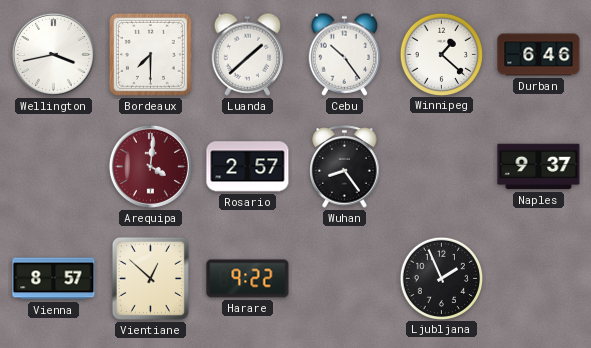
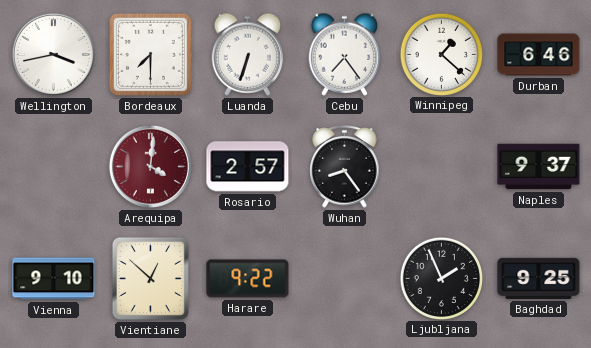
Luanda: 1:38 -> 6:33 (248, 54)
Cebu: 10:24 -> 7:24 (345, 54)
Vienna: 8:57 -> 9:10 (54, 279)
Baghdad: none -> 9:25 (539, 278)
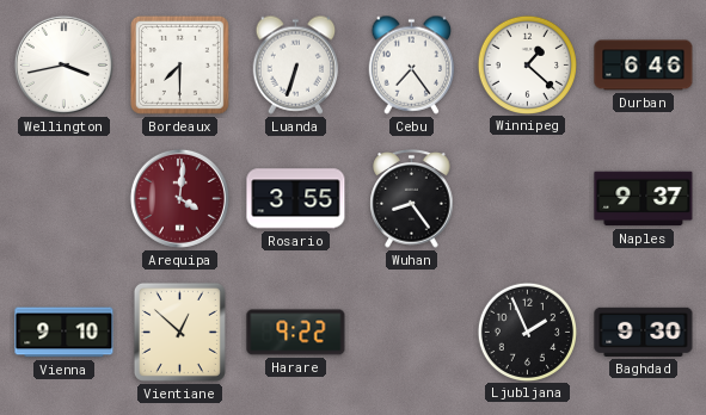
Rosario: 2:57 -> 3:55 (296, 199)
Baghdad: 9:25 -> 9:30 (644, 332)
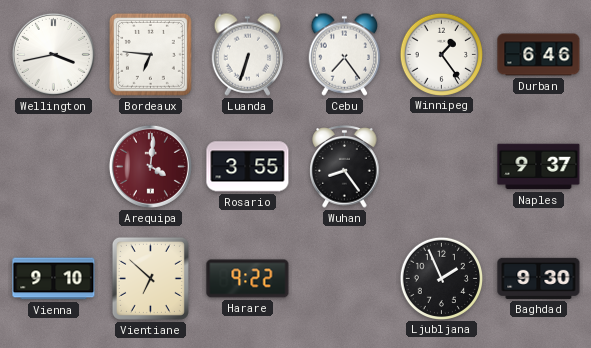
Bordeaux: 7:30 -> 6:46 (150, 54)
Winnipeg: 1:22 -> 1:24 (441, 54)
Vientiane: 12:52 -> 6:52 (150, 278)
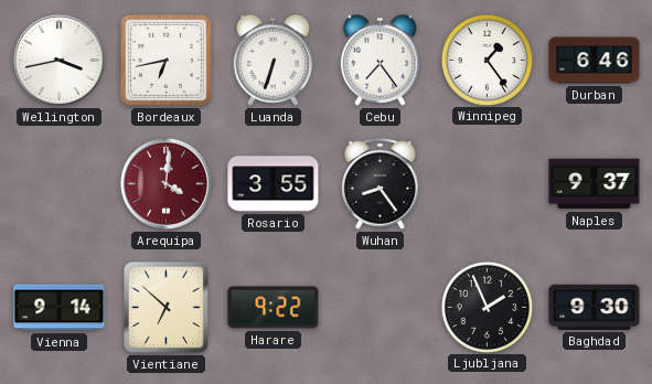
Bordeaux: 6:46 -> 6:43 (165, 60)
Vienna: 9:10 -> 9:14 (60, 308)
